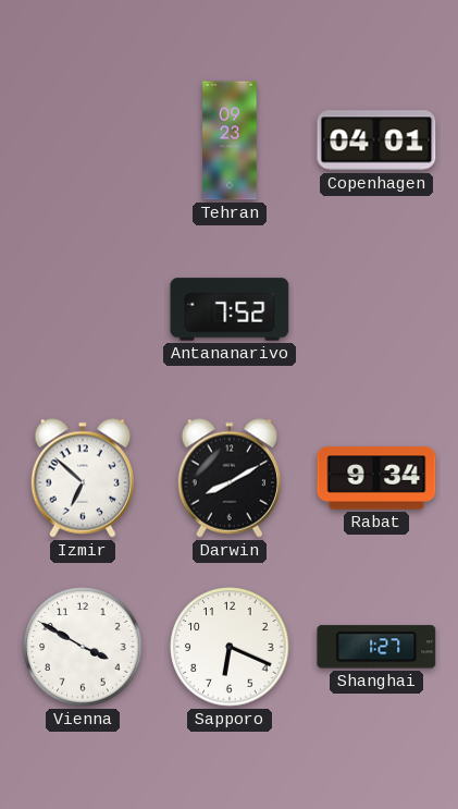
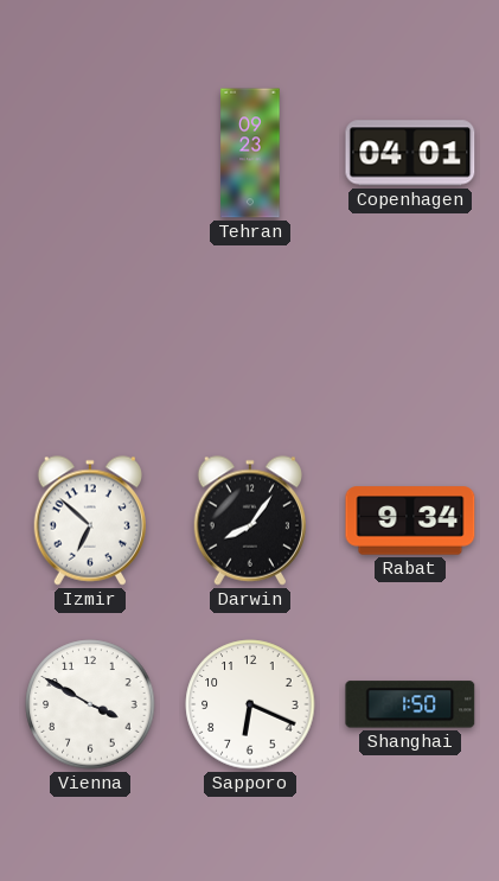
Antananarivo: 7:52 -> none (230, 309)
Darwin: 8:10 -> 8:06 (249, 521)
Shanghai: 1:27 -> 1:50 (410, 704)
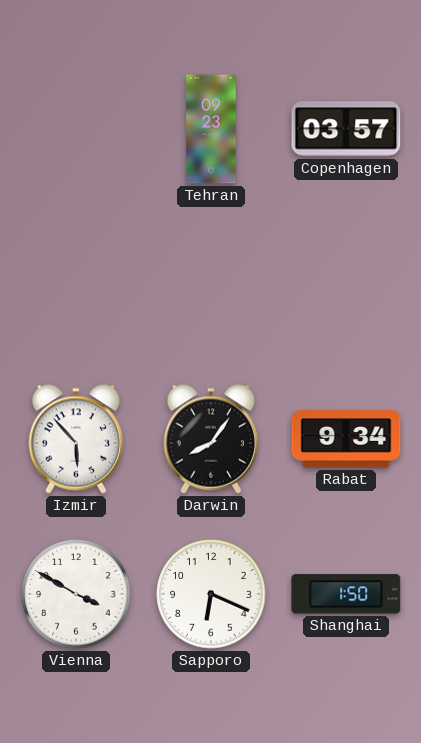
Copenhagen: 04:01 -> 03:57 (346, 129)
Izmir: 6:52 -> 5:53 (75, 439)
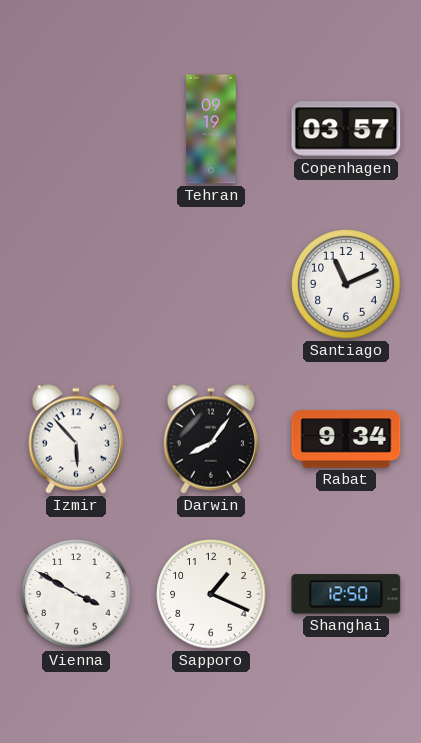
Tehran: 09:23 -> 09:19 (211, 129)
Santiago: none -> 11:11 (346, 284)
Sapporo: 6:19 -> 1:19 (211, 594)
Shanghai: 1:50 -> 12:50 (346, 594)
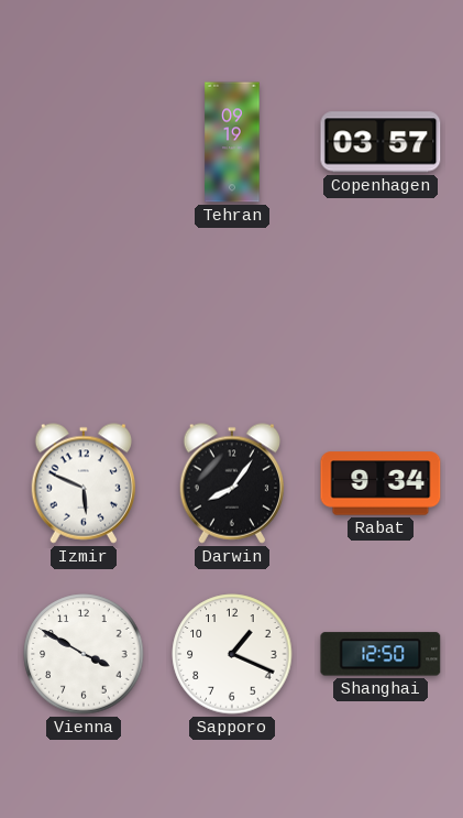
Santiago: 11:11 -> none (346, 284)
Izmir: 5:53 -> 5:49 (82, 483)
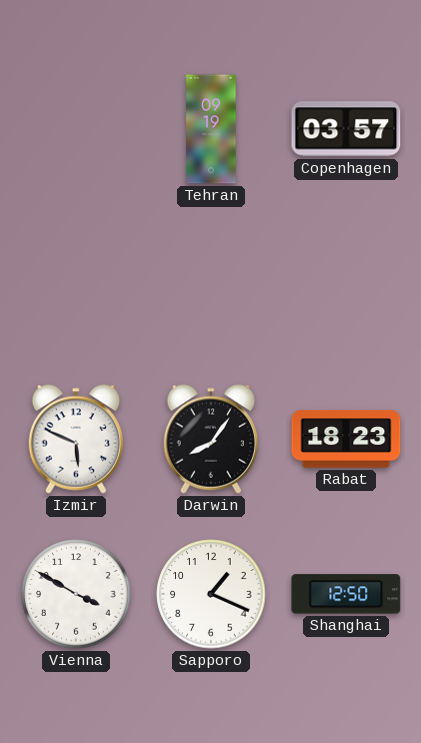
Rabat: 9:34 -> 18:23 (346, 439)
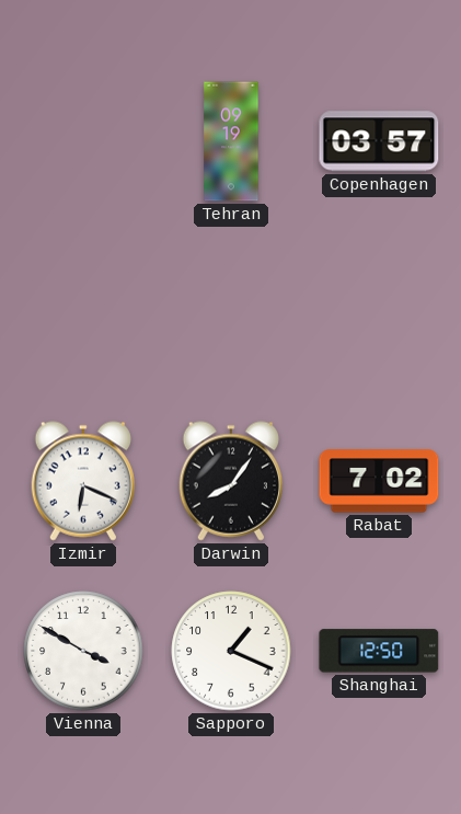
Izmir: 5:49 -> 6:19 (82, 481)
Rabat: 18:23 -> 7:02 (379, 481)
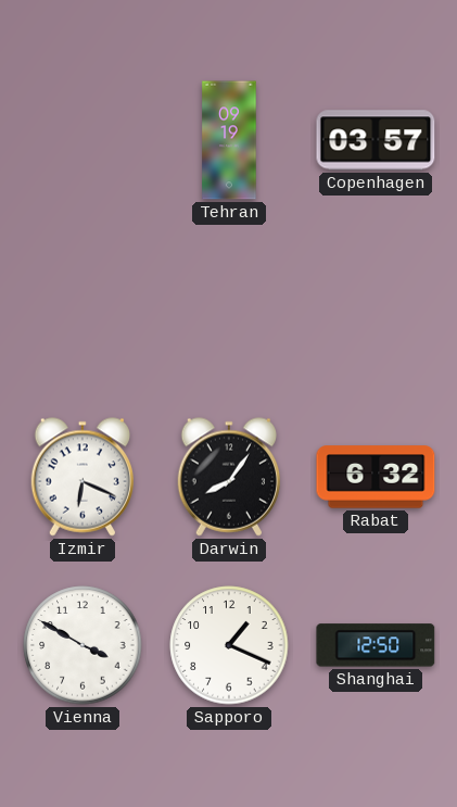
Rabat: 7:02 -> 6:32 (376, 477)
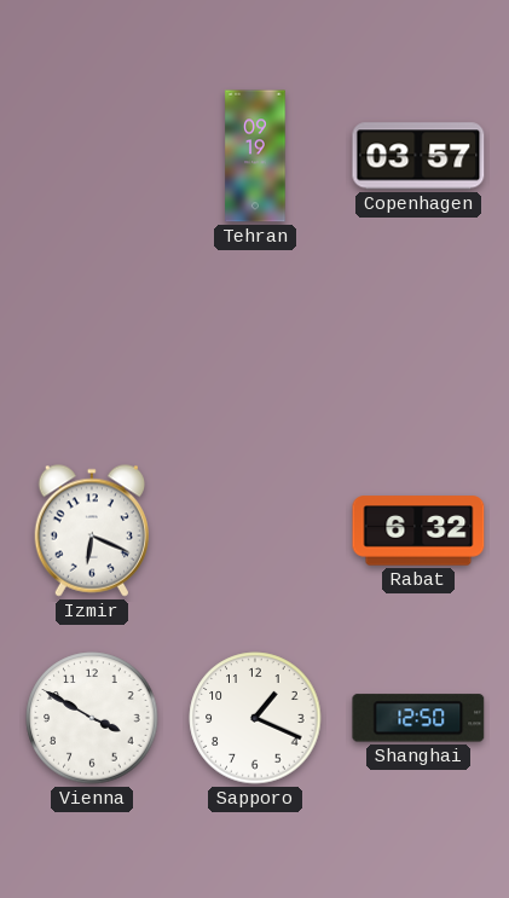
Darwin: 8:06 -> none (228, 477)
